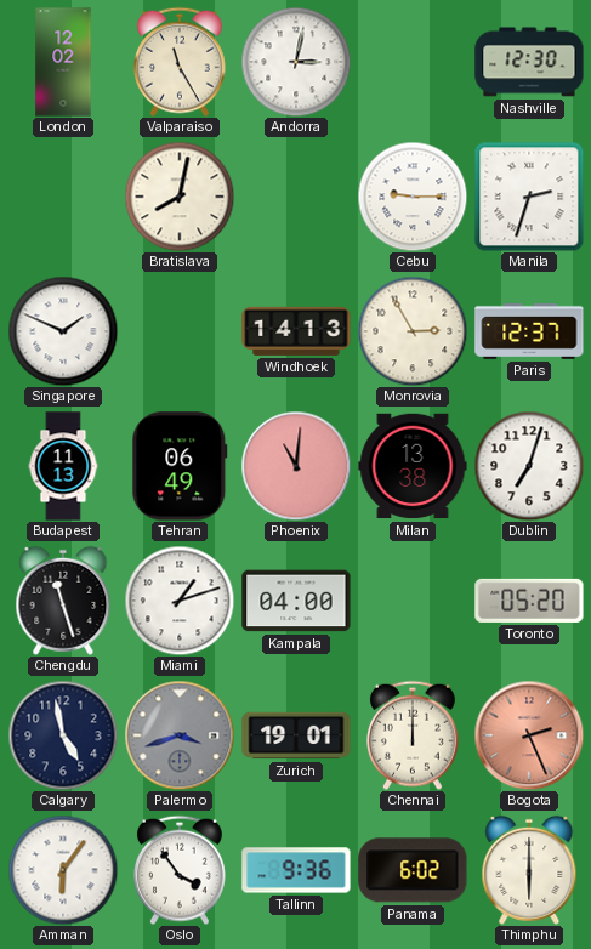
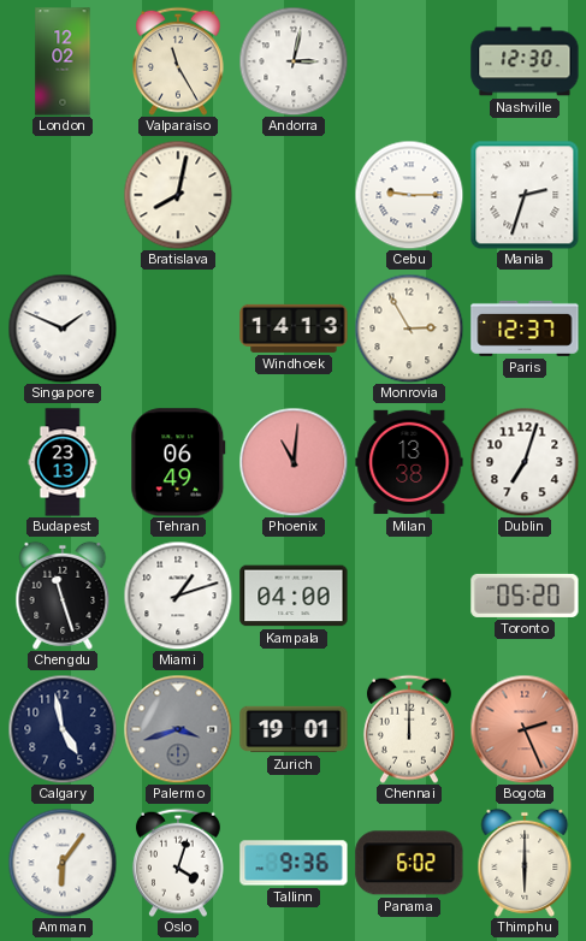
Budapest: 11:13 -> 23:13 (63, 462)
Oslo: 3:54 -> 4:03 (178, 863)
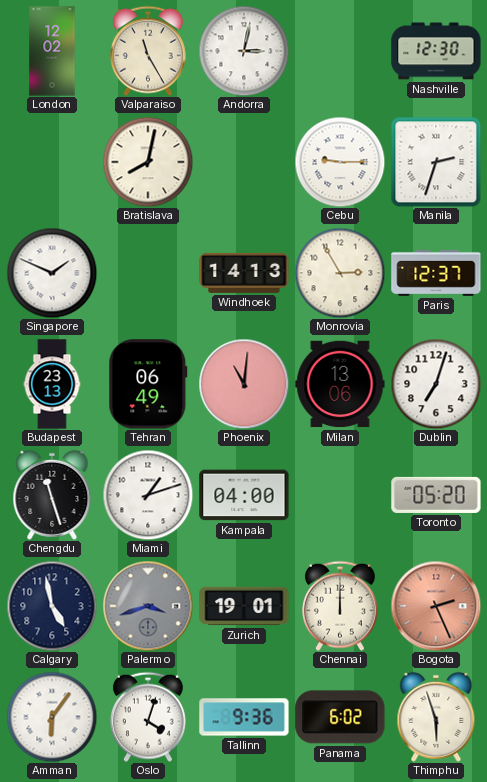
Milan: 13:38 -> 13:06 (340, 384)
Thimphu: 6:00 -> 5:57 (436, 717)
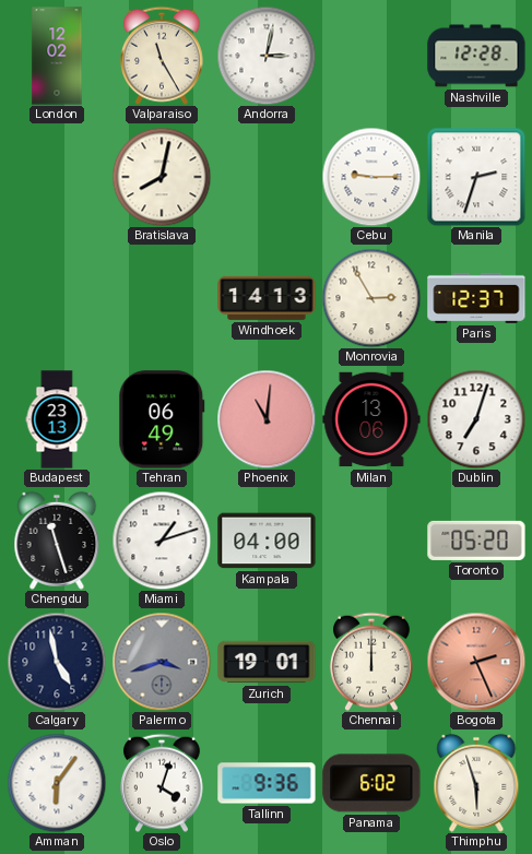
Nashville: 12:30 -> 12:28 (476, 56)
Singapore: 1:49 -> none (52, 273)
